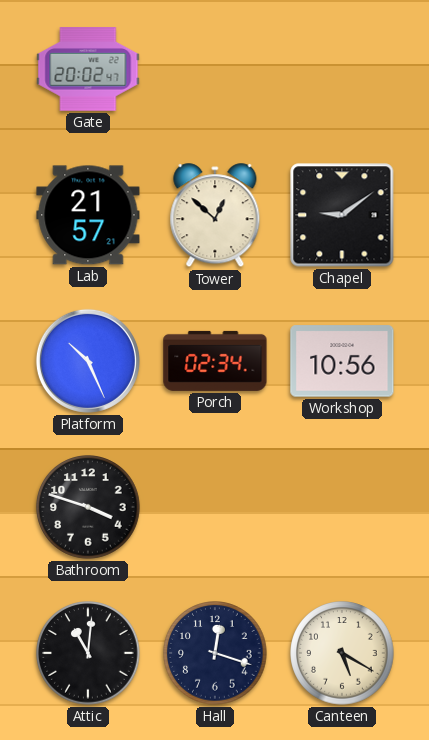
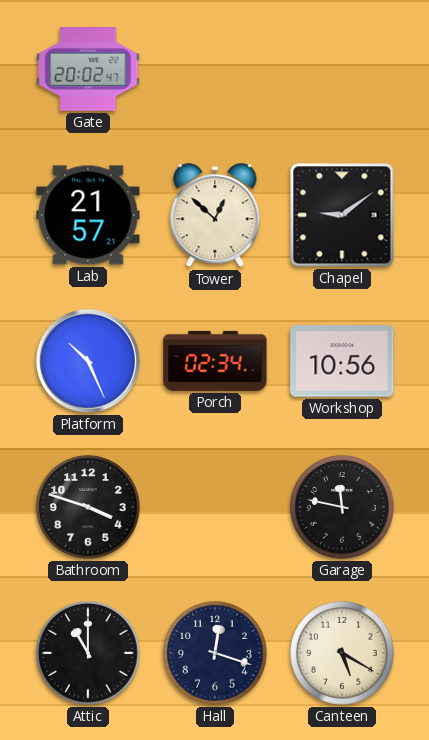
Garage: none -> 11:47 (342, 507)
Attic: 11:01 -> 11:00 (88, 653)
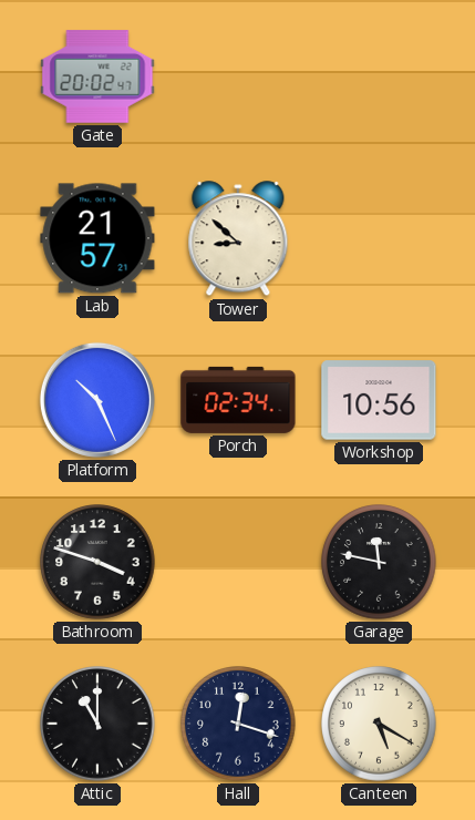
Tower: 12:52 -> 8:52 (238, 239)
Chapel: 9:09 -> none (342, 215)
